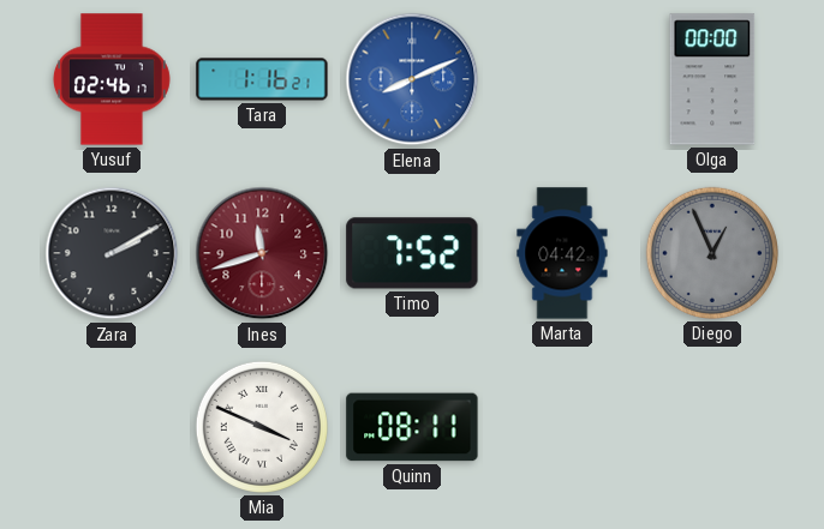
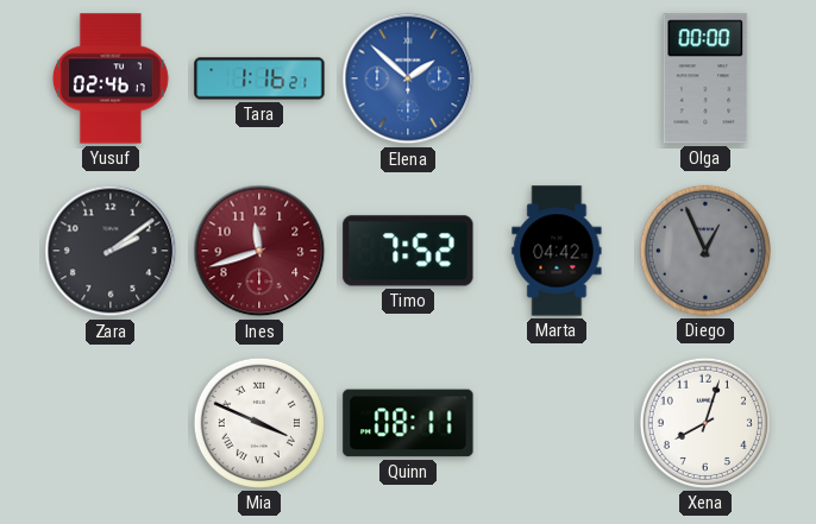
Elena: 8:11 -> 1:52 (408, 78)
Zara: 2:10 -> 2:09 (111, 251)
Xena: none -> 8:03 (705, 423)
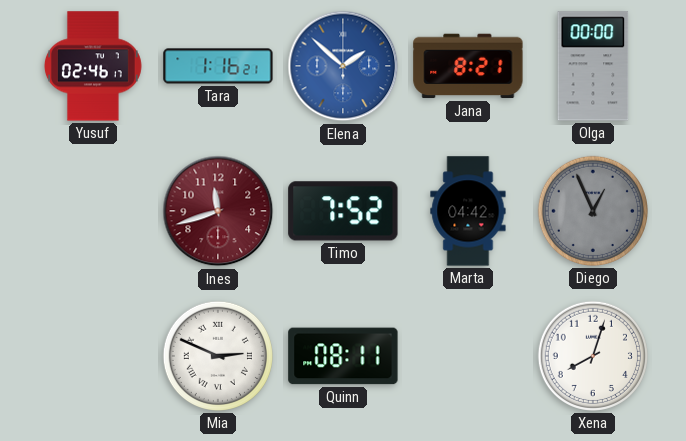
Jana: none -> 8:21 (468, 66)
Zara: 2:09 -> none (111, 251)
Mia: 3:49 -> 2:49 (218, 356)
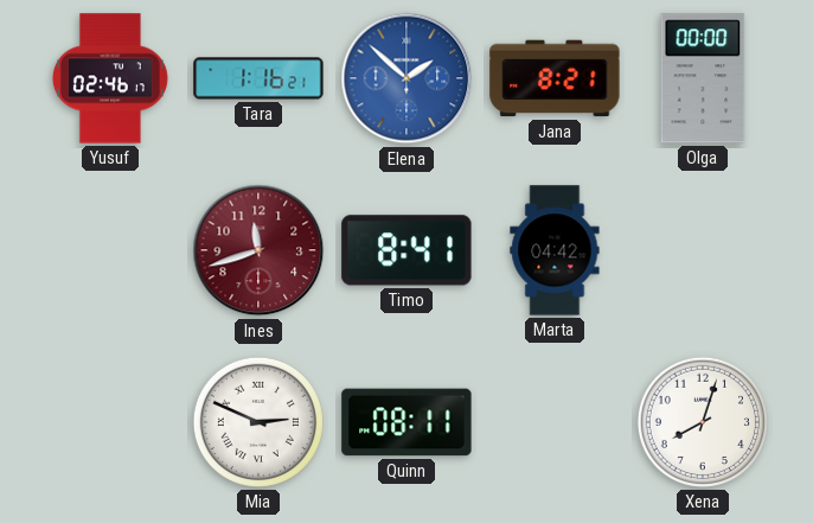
Timo: 7:52 -> 8:41 (406, 250)
Diego: 12:56 -> none (593, 211)
